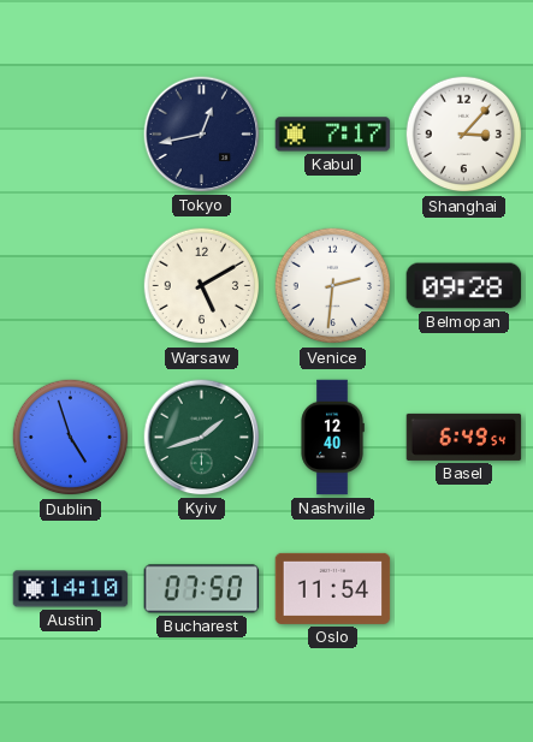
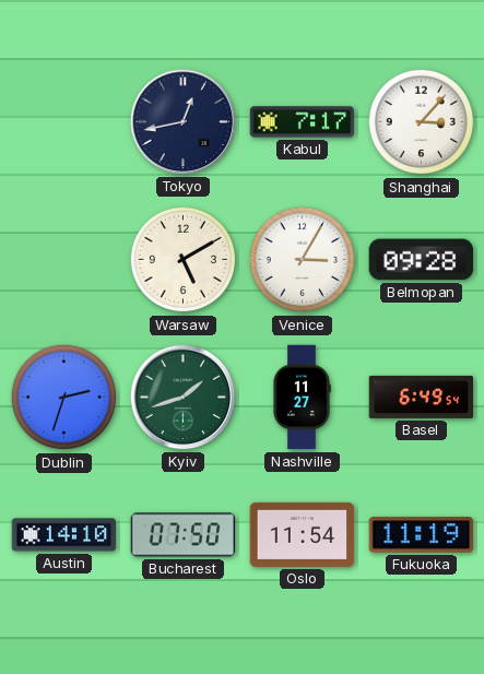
Venice: 2:31 -> 3:05 (303, 260)
Dublin: 4:57 -> 2:33 (64, 398)
Nashville: 12:40 -> 11:27 (302, 398)
Fukuoka: none -> 11:19 (422, 535)
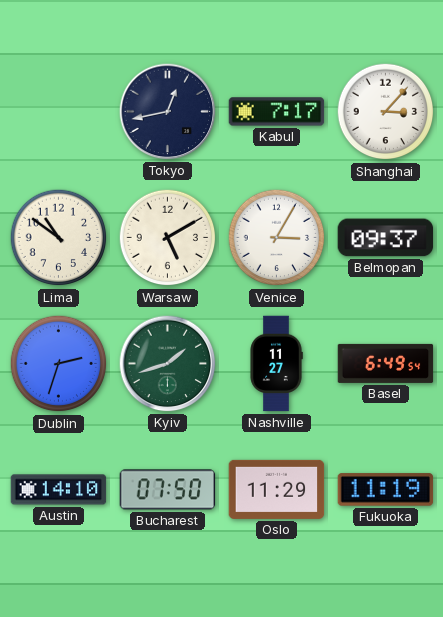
Lima: none -> 10:51 (59, 238)
Belmopan: 09:28 -> 09:37 (386, 238)
Oslo: 11:54 -> 11:29 (277, 489)
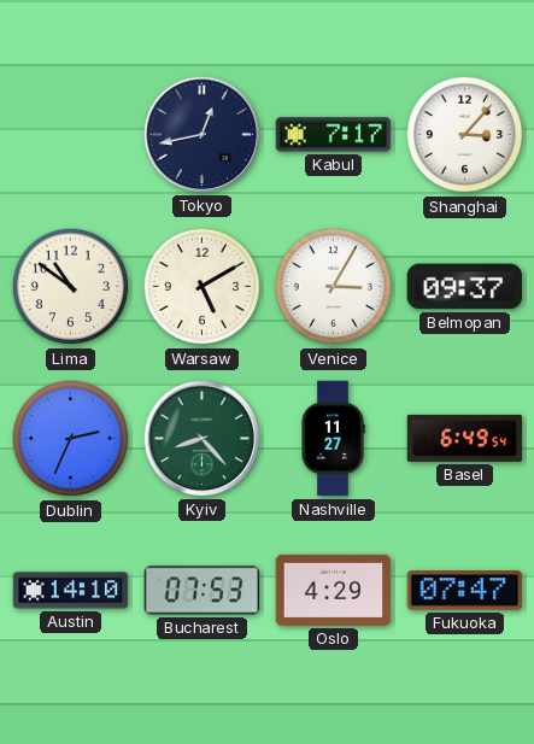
Dublin: 2:33 -> 2:34 (71, 439)
Kyiv: 1:42 -> 8:23 (203, 439)
Bucharest: 07:50 -> 07:53 (203, 591)
Oslo: 11:29 -> 4:29 (334, 590)
Fukuoka: 11:19 -> 07:47 (465, 591)
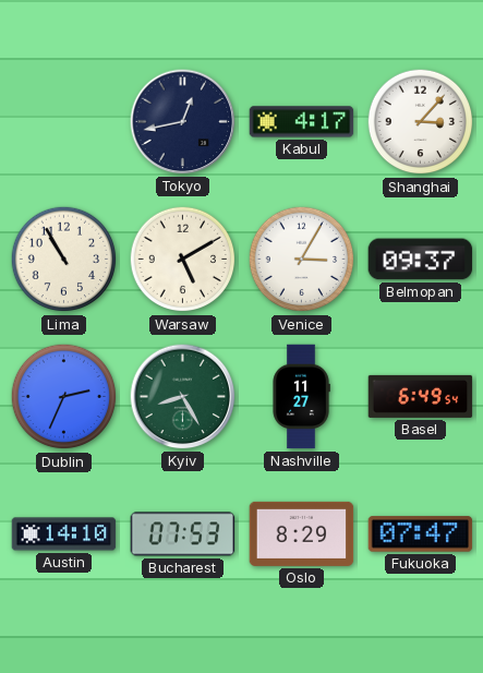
Kabul: 7:17 -> 4:17 (302, 122)
Lima: 10:51 -> 10:55 (64, 260)
Kyiv: 8:23 -> 8:25 (183, 397)
Oslo: 4:29 -> 8:29 (302, 533)
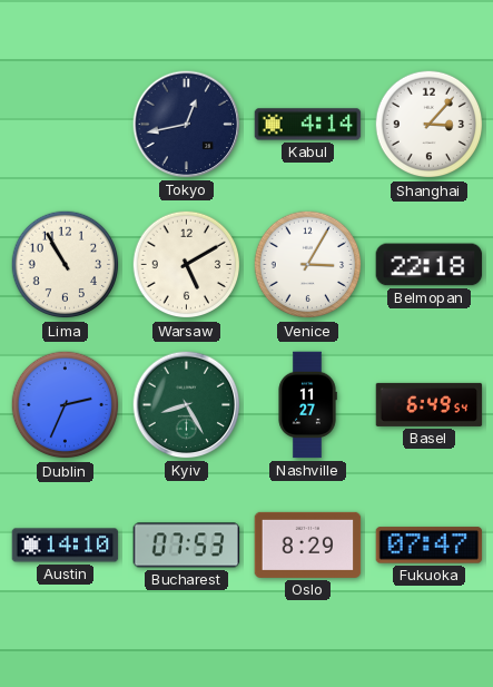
Kabul: 4:17 -> 4:14 (308, 125)
Belmopan: 09:37 -> 22:18 (430, 265)
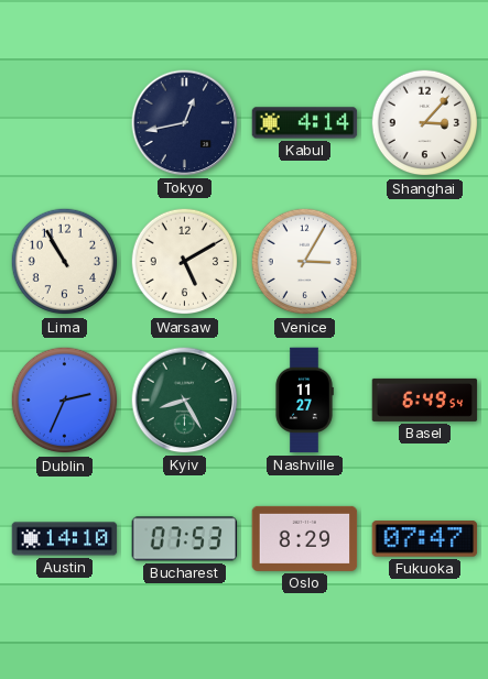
Belmopan: 22:18 -> none (430, 265)
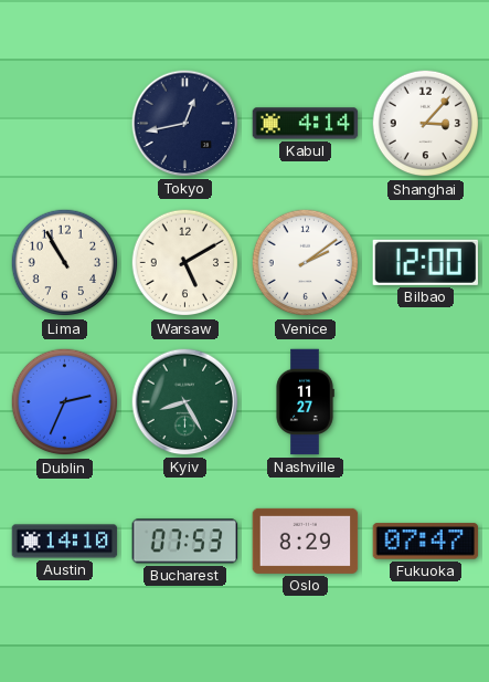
Venice: 3:05 -> 2:09 (306, 263)
Bilbao: none -> 12:00 (425, 262)
Basel: 6:49 -> none (425, 399)
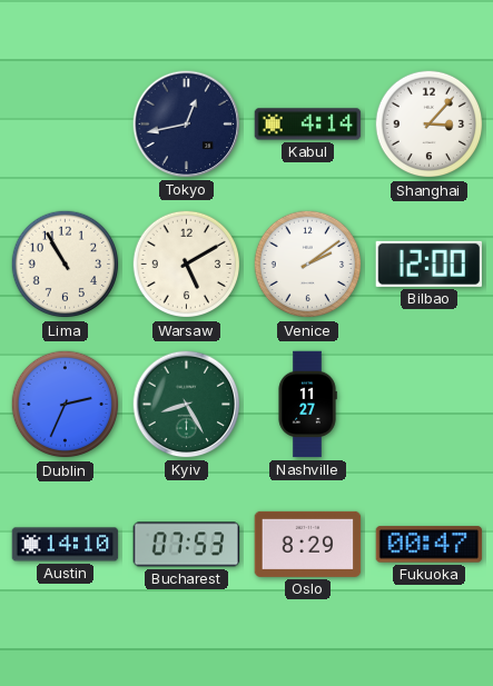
Fukuoka: 07:47 -> 00:47 (430, 545)
